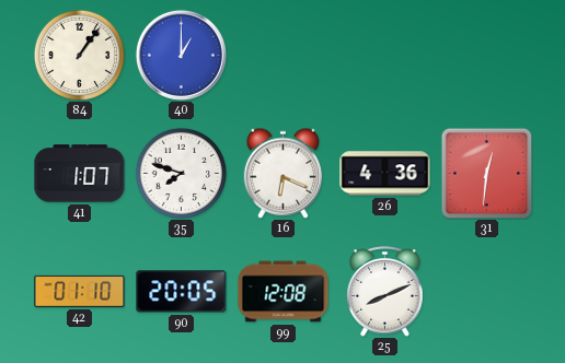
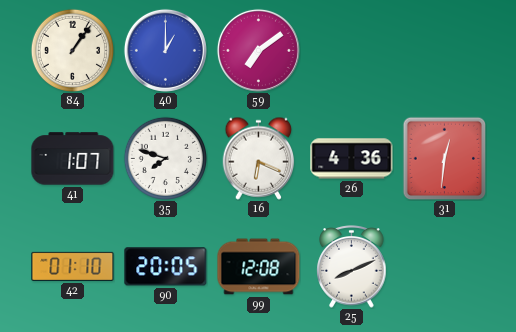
59: none -> 7:09 (258, 50)
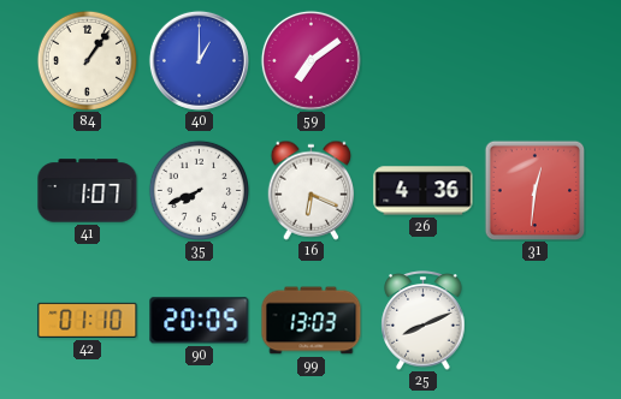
35: 7:48 -> 7:41 (199, 190)
99: 12:08 -> 13:03 (312, 321)
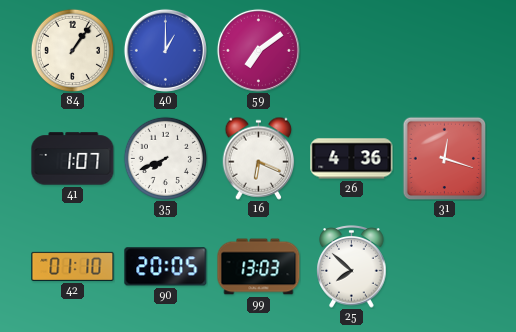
31: 12:31 -> 12:18 (444, 158)
25: 8:11 -> 7:52 (352, 267)
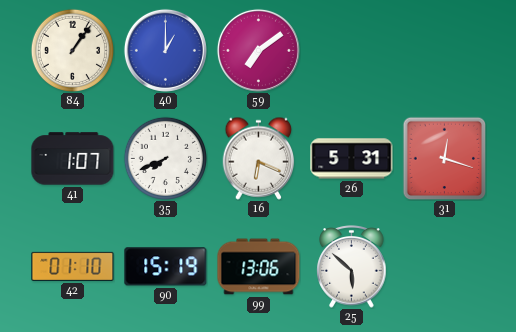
26: 4:36 -> 5:31 (352, 159)
90: 20:05 -> 15:19 (166, 267)
99: 13:03 -> 13:06 (259, 267)
25: 7:52 -> 5:52 (352, 267)
